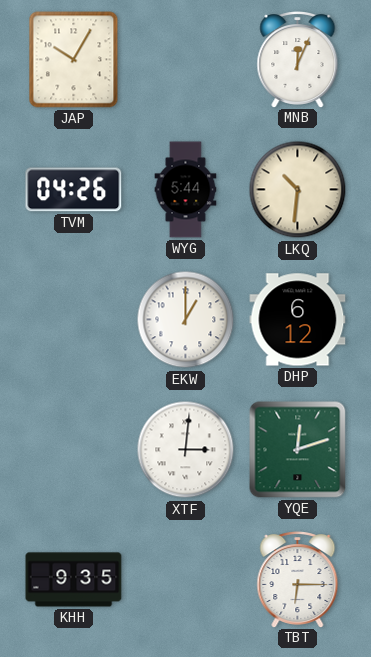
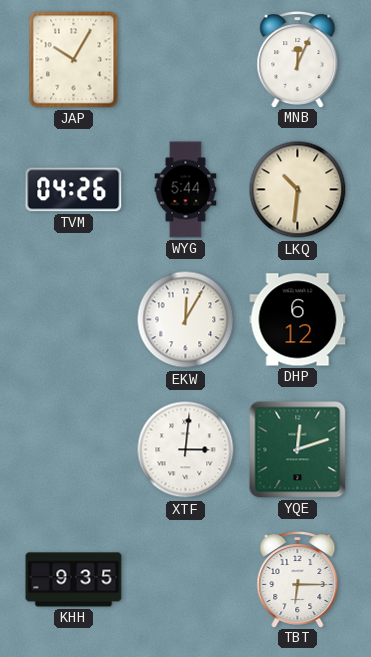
EKW: 1:00 -> 12:05 (186, 320)
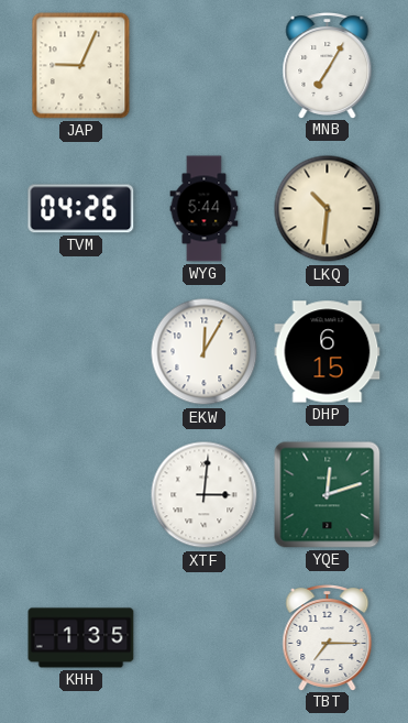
JAP: 10:05 -> 9:04 (81, 66)
MNB: 12:04 -> 7:05 (328, 66)
DHP: 6:12 -> 6:15 (328, 352)
KHH: 9:35 -> 1:35 (81, 638)
TBT: 6:15 -> 7:15 (328, 638)
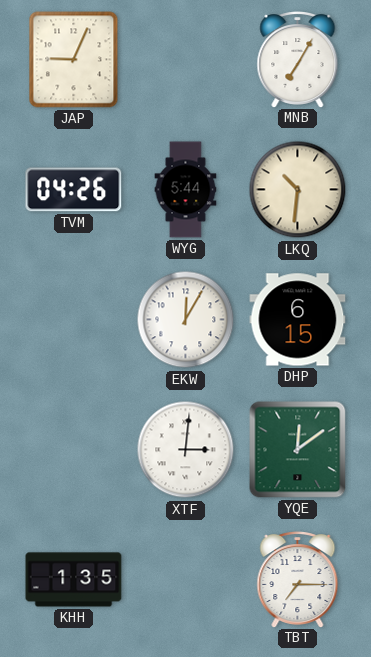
YQE: 12:12 -> 12:09 (298, 450)
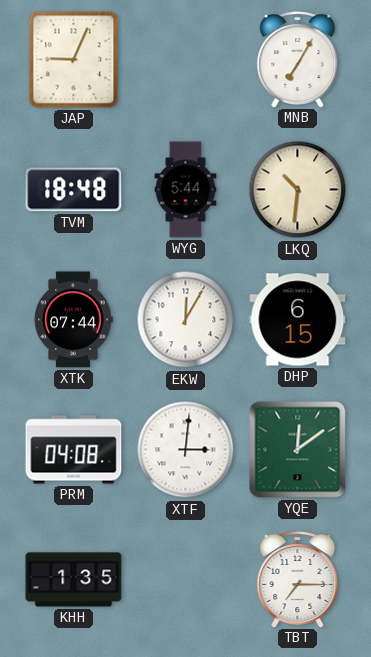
TVM: 04:26 -> 18:48 (74, 190)
XTK: none -> 07:44 (73, 320)
PRM: none -> 04:08 (74, 450)
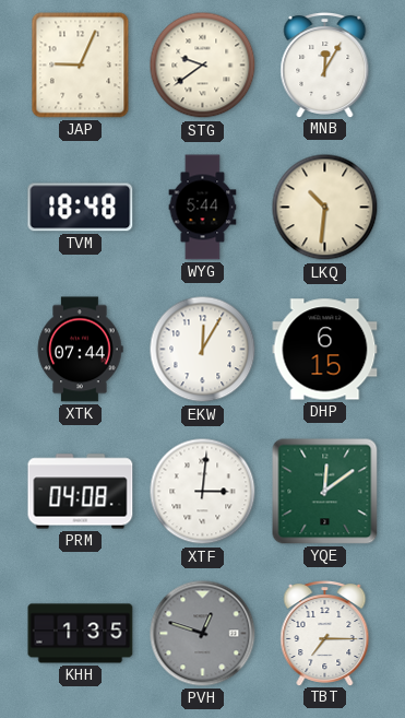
STG: none -> 9:39 (203, 66)
MNB: 7:05 -> 12:05 (325, 66)
PVH: none -> 12:48 (203, 634)
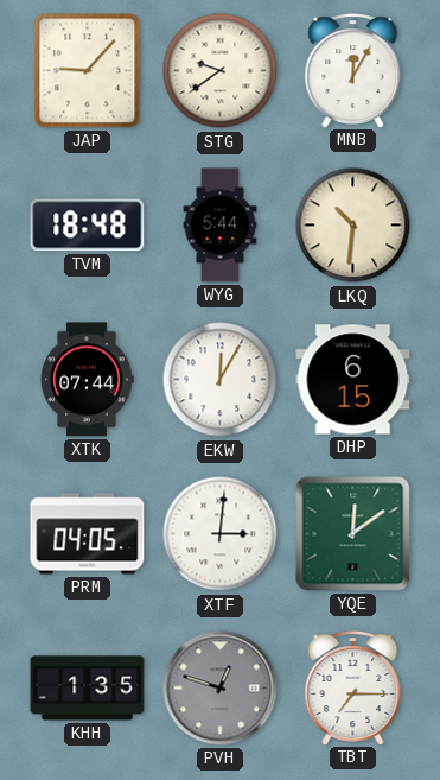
JAP: 9:04 -> 9:07 (88, 71)
PRM: 04:08 -> 04:05 (88, 534)
